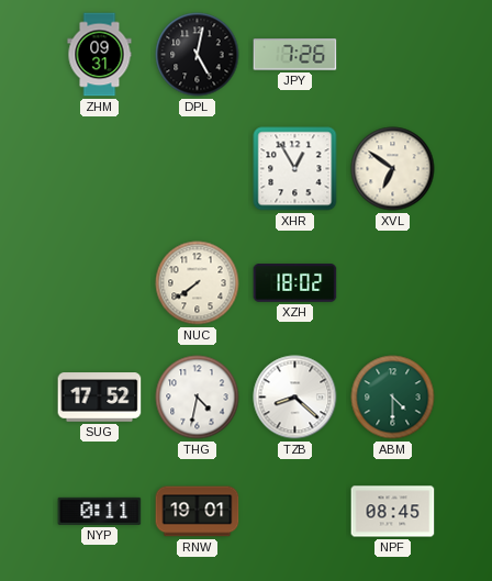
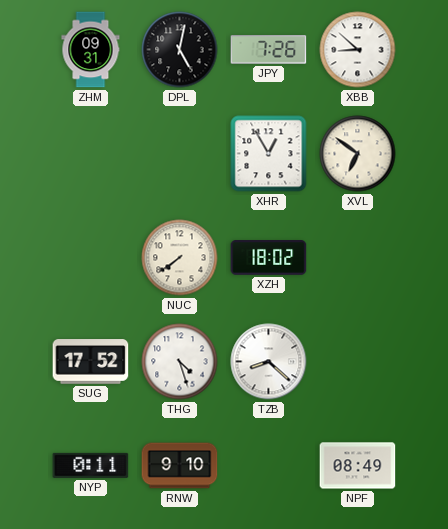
XBB: none -> 8:52 (358, 50)
THG: 4:32 -> 4:27 (180, 362)
ABM: 4:30 -> none (393, 398)
RNW: 19:01 -> 9:10 (180, 466)
NPF: 08:45 -> 08:49 (358, 466)
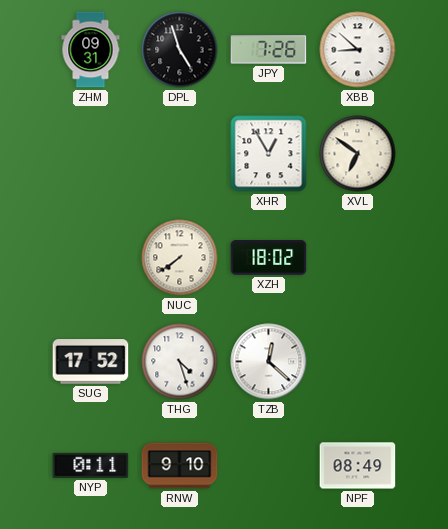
DPL: 5:02 -> 4:57 (180, 50)
TZB: 8:22 -> 12:22 (269, 362)
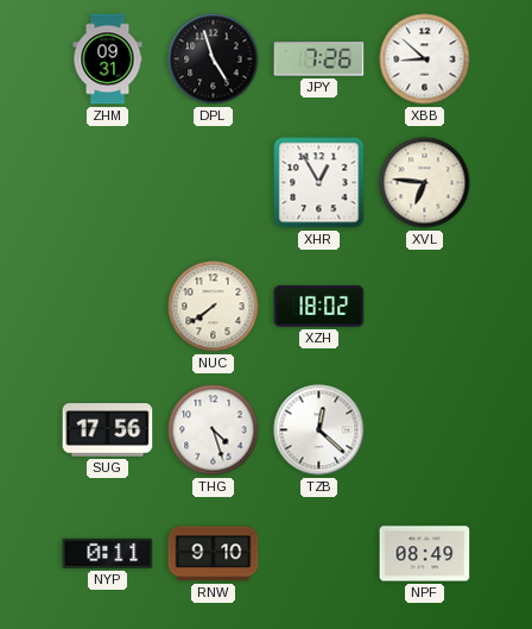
XVL: 6:51 -> 6:46 (425, 183)
SUG: 17:52 -> 17:56 (108, 430)
